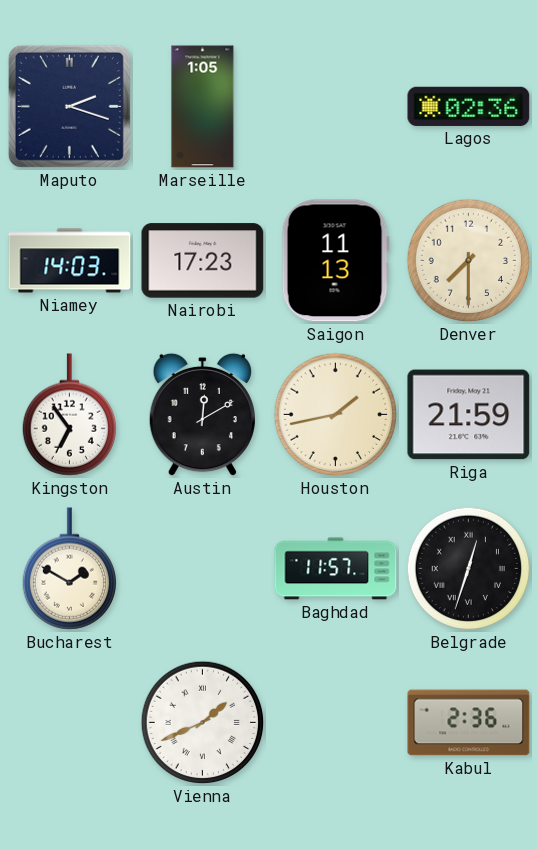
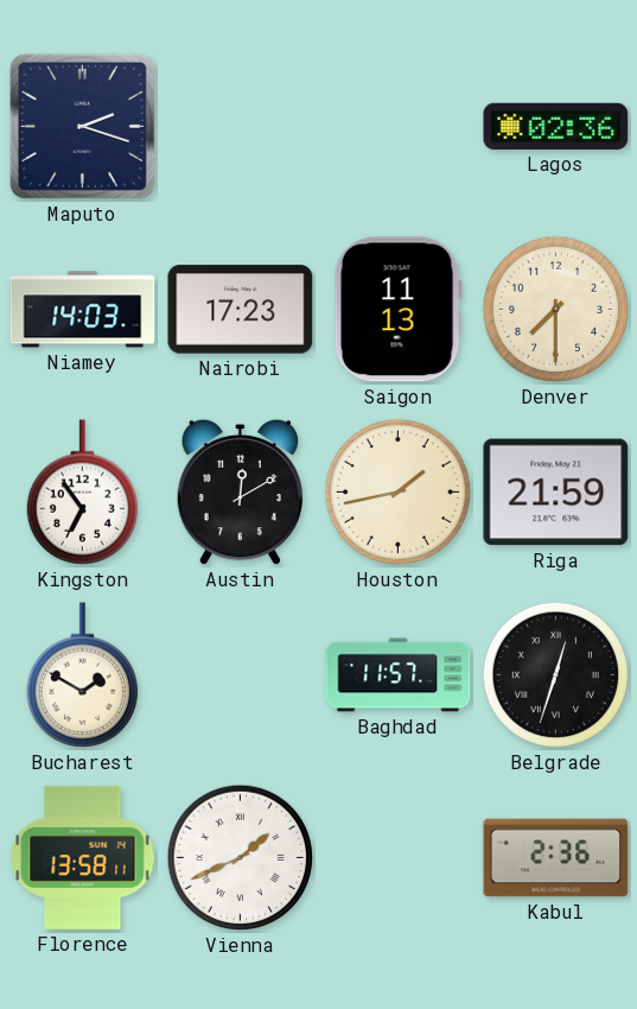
Marseille: 1:05 -> none (203, 107)
Florence: none -> 13:58 (83, 857)
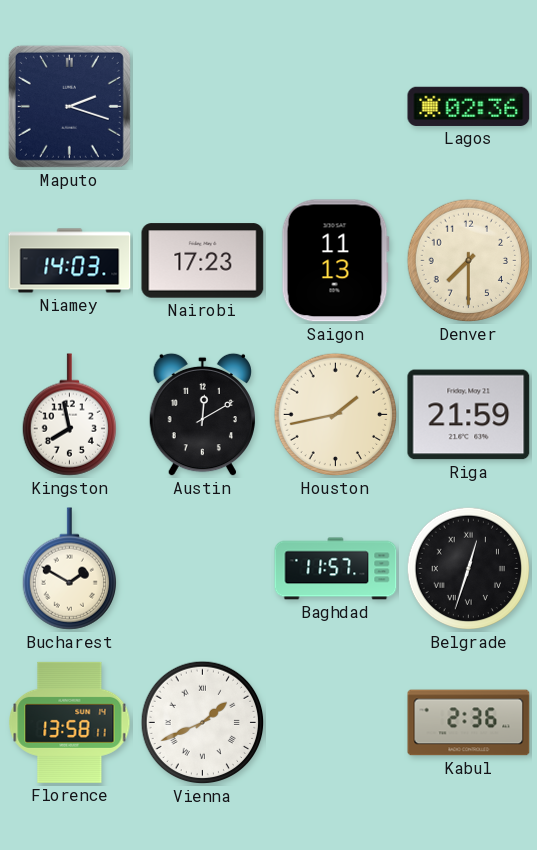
Kingston: 6:54 -> 7:58 (69, 415)
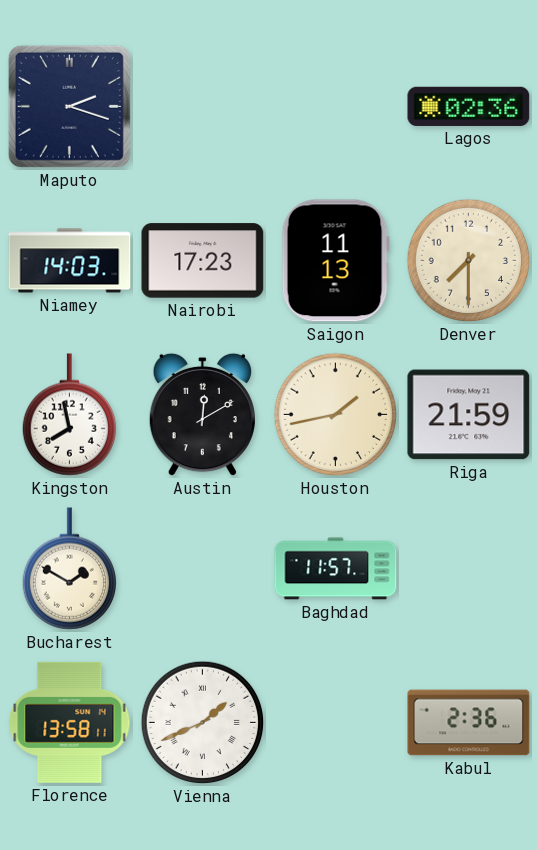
Belgrade: 12:33 -> none (469, 569)
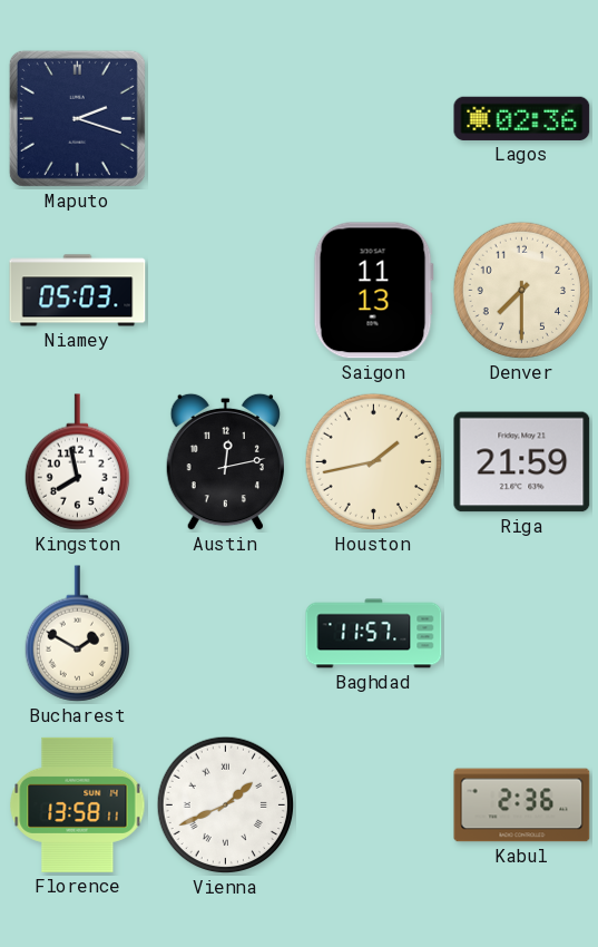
Niamey: 14:03 -> 05:03 (78, 291)
Nairobi: 17:23 -> none (203, 261)
Austin: 12:10 -> 12:13 (225, 462)
